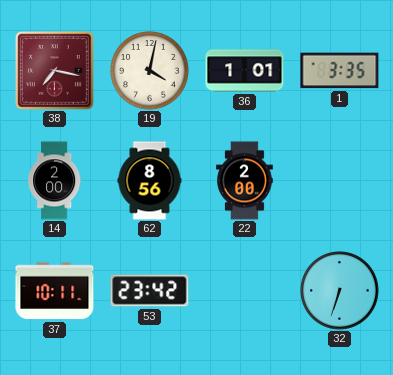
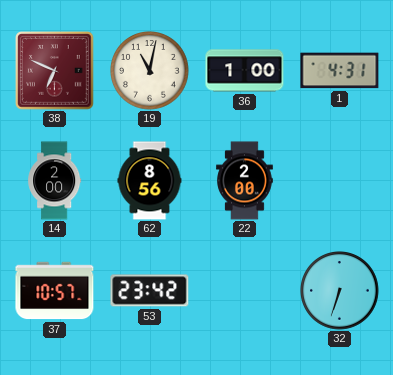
38: 7:17 -> 6:49 (55, 71)
19: 4:02 -> 11:02 (150, 71)
36: 1:01 -> 1:00 (245, 71)
1: 3:35 -> 4:31 (340, 71)
37: 10:11 -> 10:57 (55, 291)
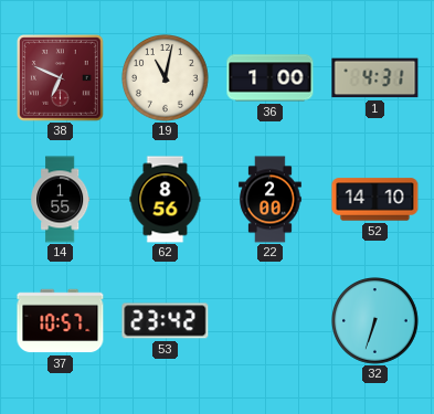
14: 2:00 -> 1:55 (61, 200)
52: none -> 14:10 (375, 200)
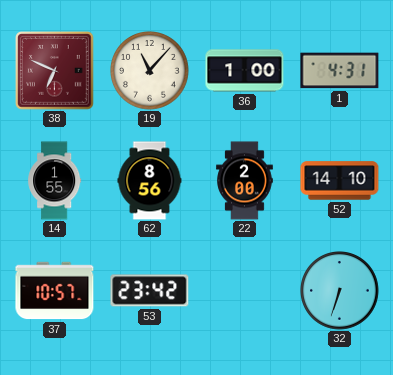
19: 11:02 -> 11:07 (150, 71)
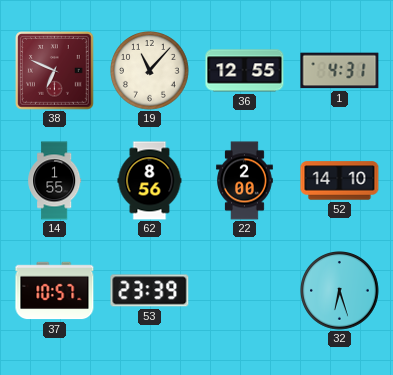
36: 1:00 -> 12:55 (245, 71)
53: 23:42 -> 23:39 (150, 291)
32: 6:33 -> 6:27 (340, 291)
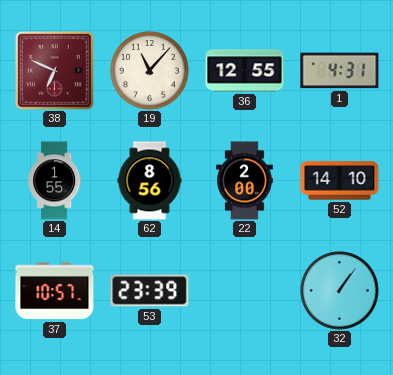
32: 6:27 -> 1:06 (340, 291)
